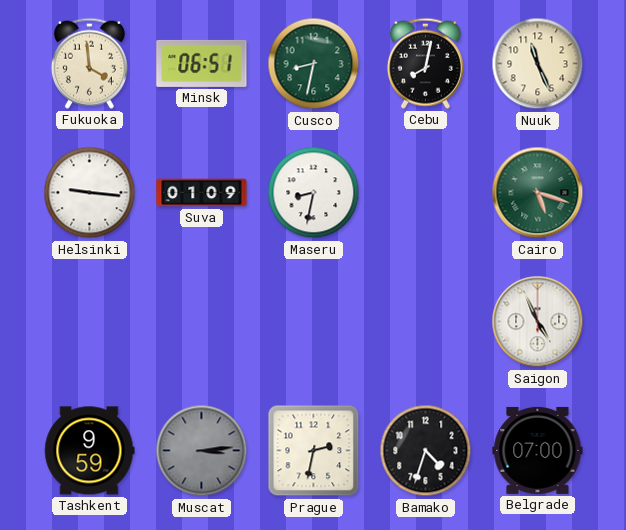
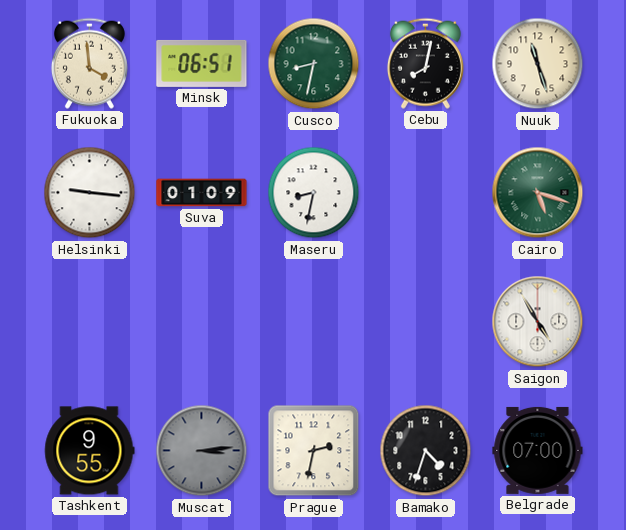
Nuuk: 11:26 -> 11:27 (538, 64)
Saigon: 4:56 -> 4:55 (538, 322)
Tashkent: 9:59 -> 9:55 (90, 451)
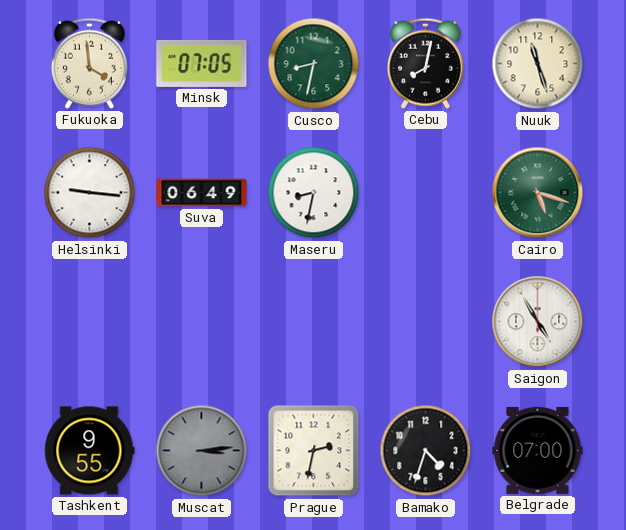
Minsk: 06:51 -> 07:05 (202, 63)
Suva: 01:09 -> 06:49 (202, 193)
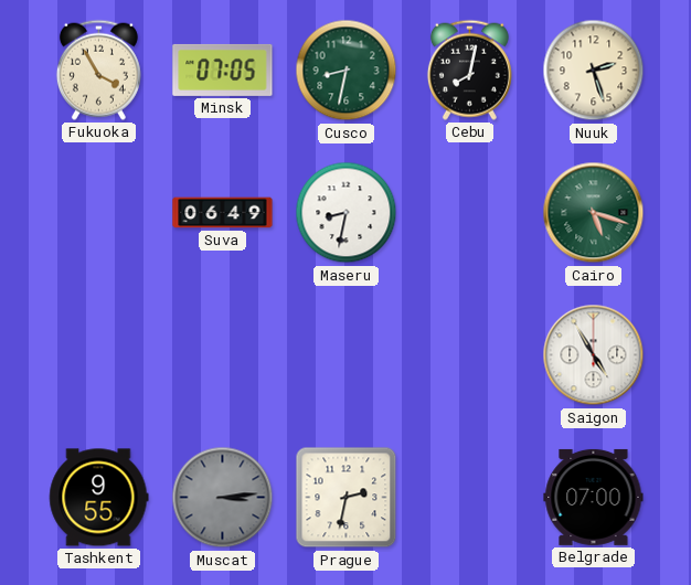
Fukuoka: 3:59 -> 3:55 (98, 70)
Nuuk: 11:27 -> 2:27 (594, 71)
Helsinki: 9:16 -> none (90, 193)
Bamako: 4:33 -> none (426, 451)
